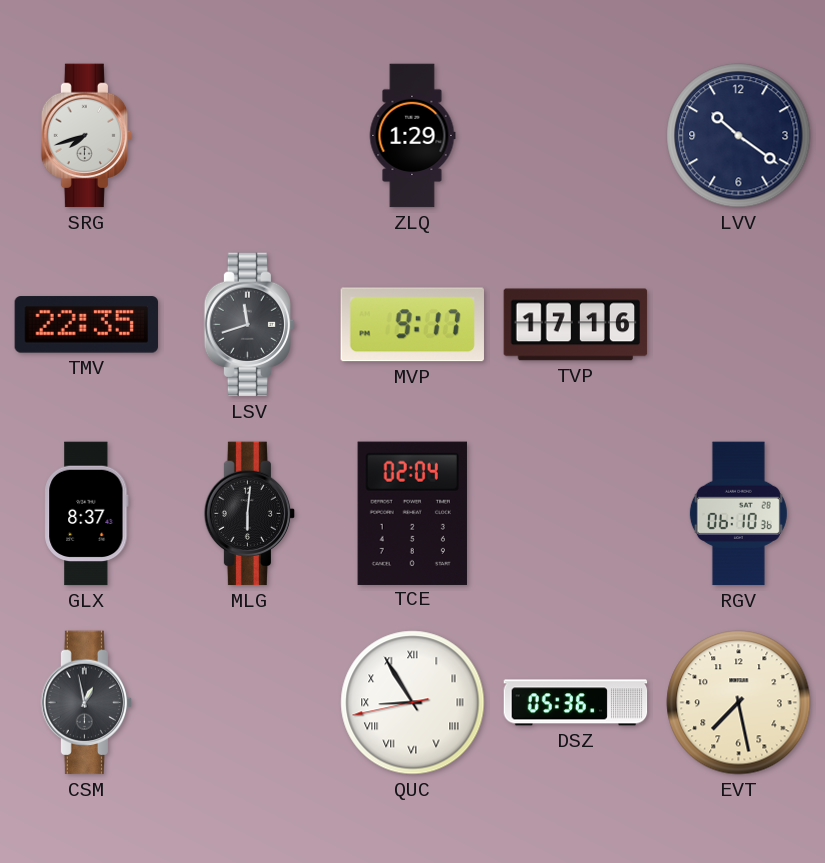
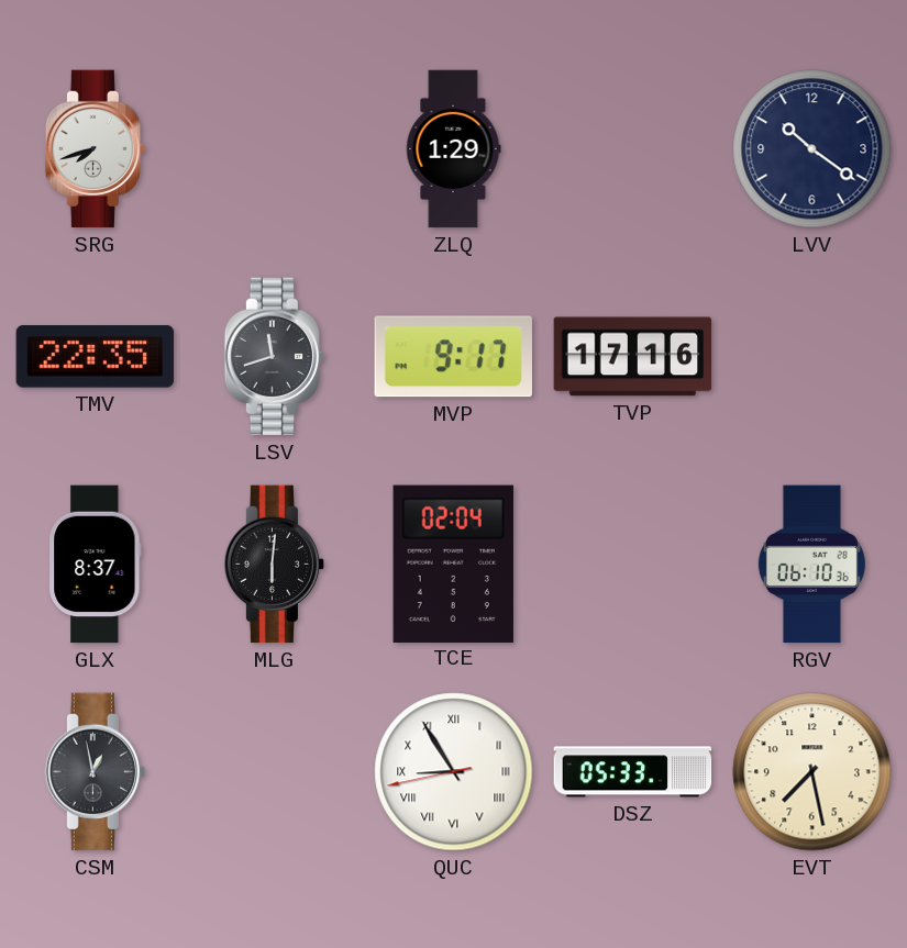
DSZ: 05:36 -> 05:33 (633, 772)
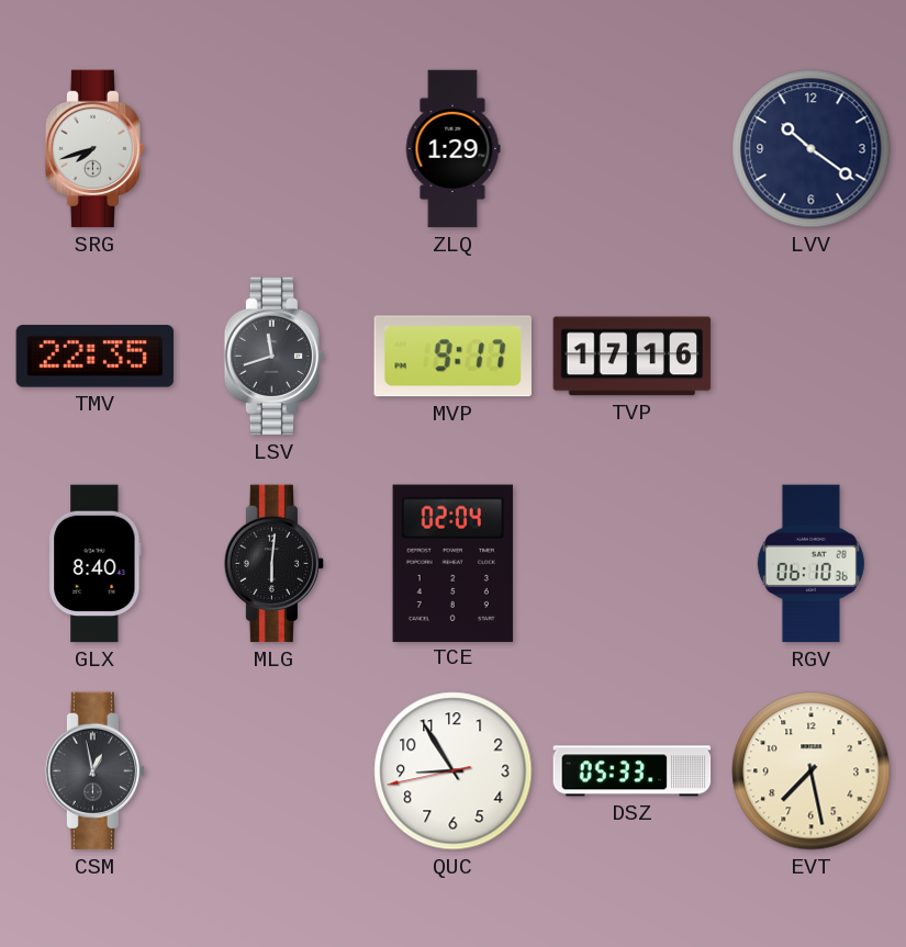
GLX: 8:37 -> 8:40 (96, 564)
QUC numerals: Roman -> Arabic (454, 771)
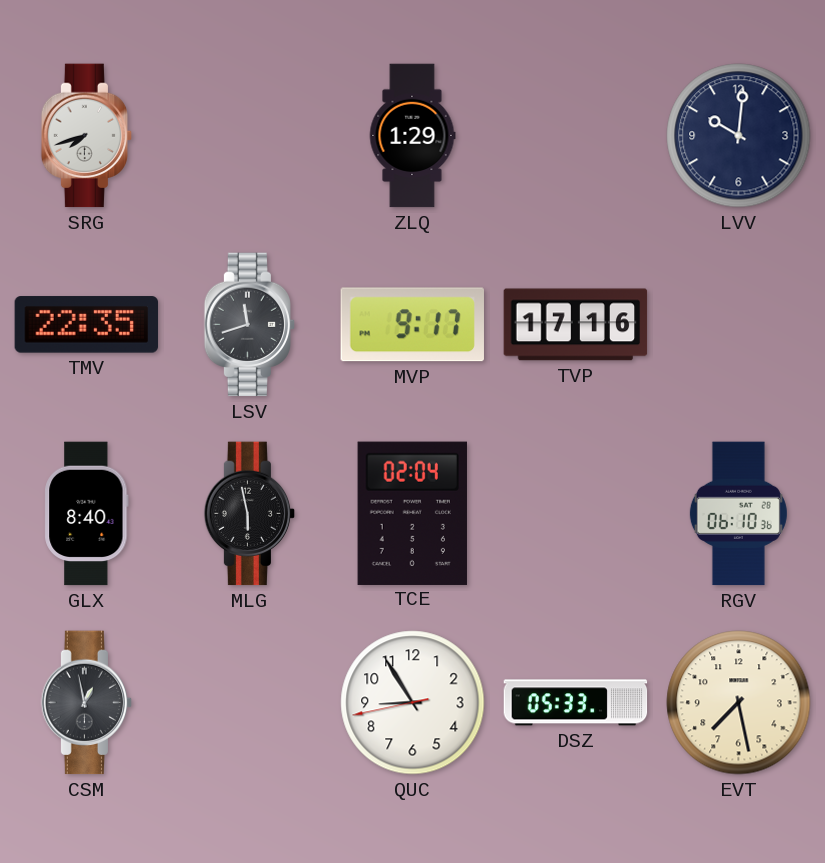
LVV: 10:21 -> 10:01 (739, 136)
MLG: 6:01 -> 5:58 (250, 514)
